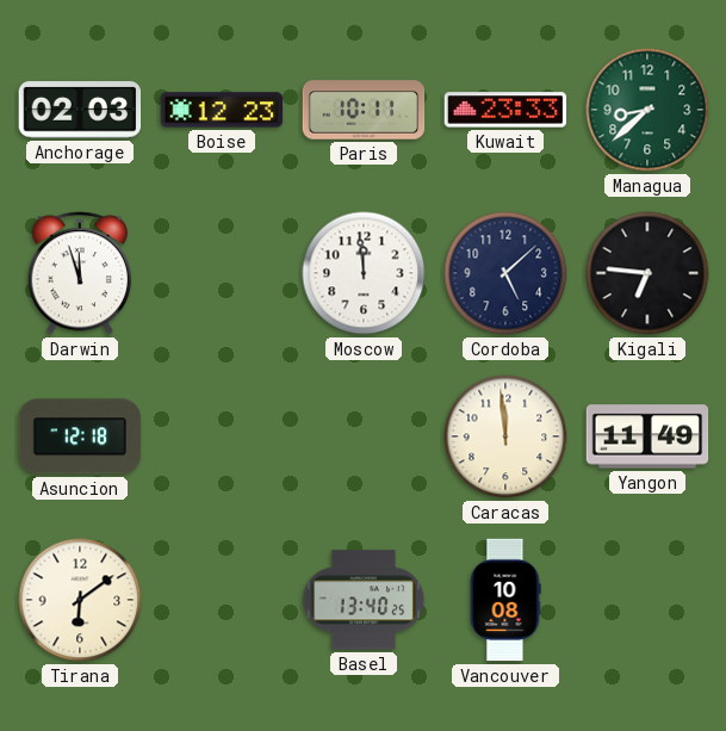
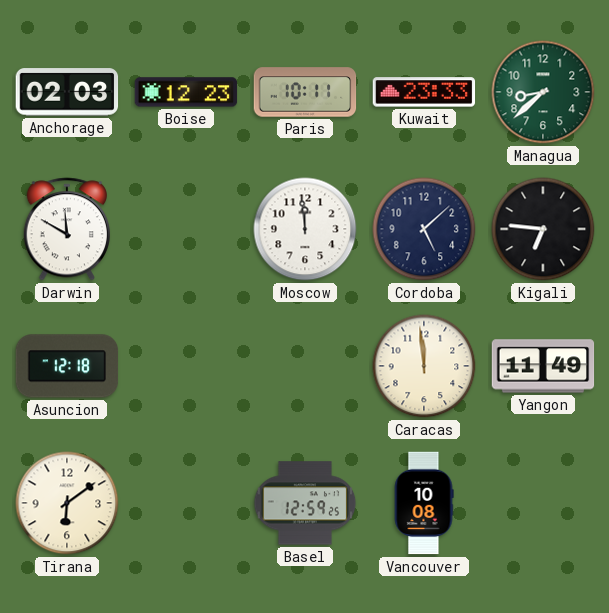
Darwin: 11:57 -> 11:50 (67, 229)
Basel: 13:40 -> 12:59 (305, 503)
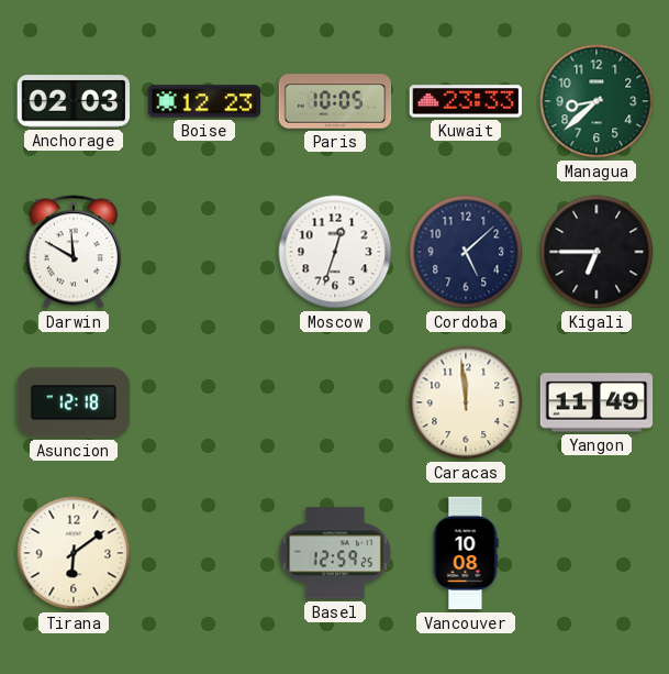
Paris: 10:11 -> 10:05 (335, 101)
Moscow: 11:59 -> 12:33 (335, 252)
Kigali: 6:46 -> 6:45 (596, 252)
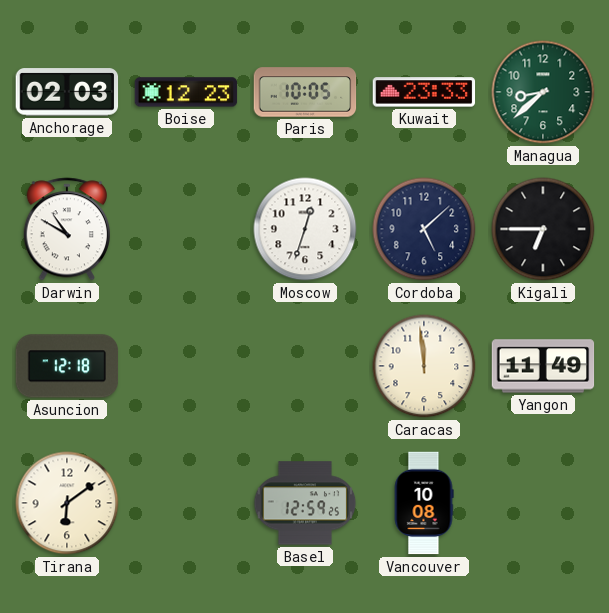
Darwin: 11:50 -> 10:50 (67, 229)
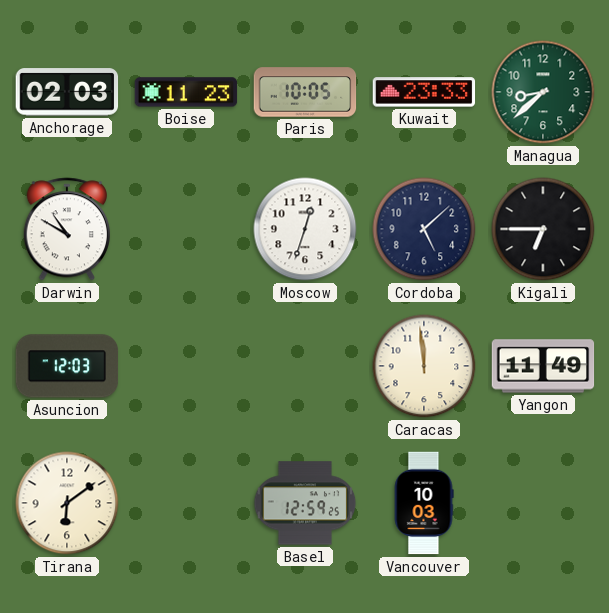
Boise: 12:23 -> 11:23 (186, 92)
Asuncion: 12:18 -> 12:03 (67, 366)
Vancouver: 10:08 -> 10:03 (424, 503)
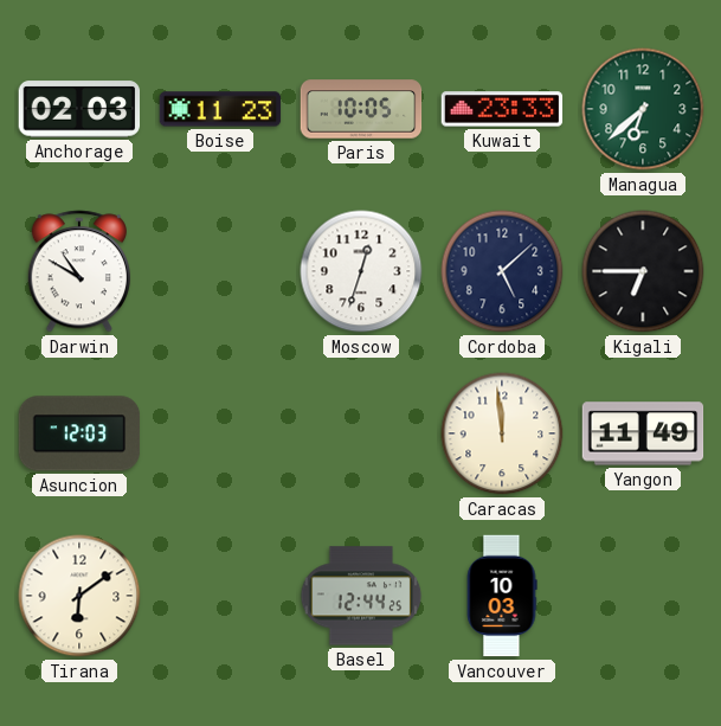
Managua: 8:38 -> 6:38 (643, 109)
Basel: 12:59 -> 12:44 (361, 596)
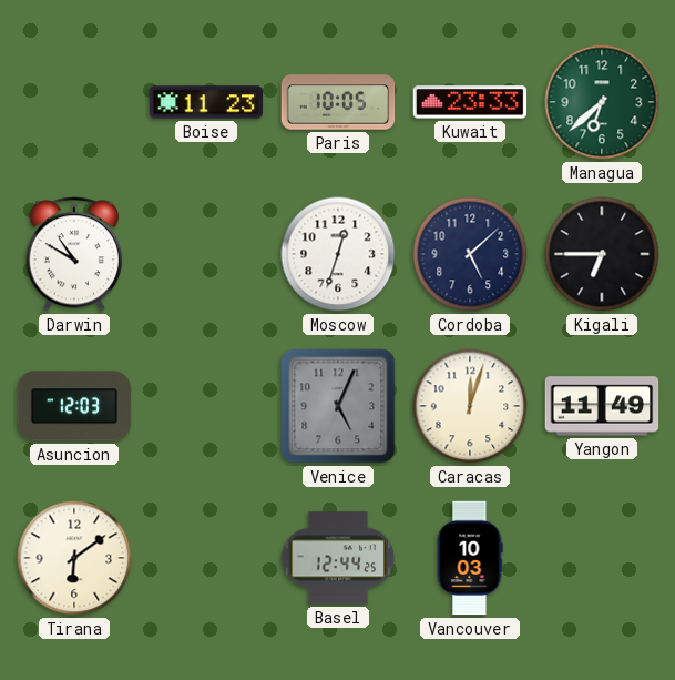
Anchorage: 02:03 -> none (79, 109)
Venice: none -> 5:04 (338, 406)
Caracas: 11:59 -> 12:03 (470, 406)
